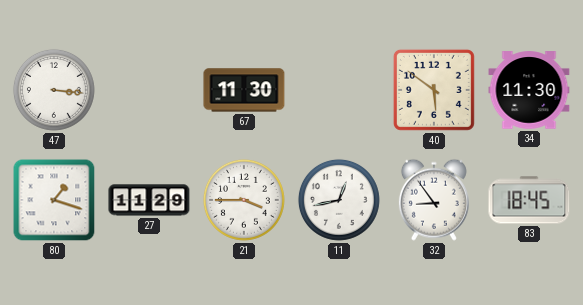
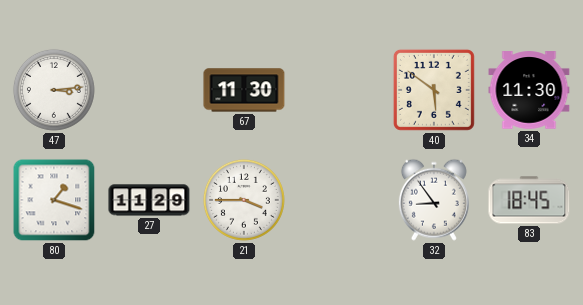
47: 3:16 -> 3:14 (54, 90)
11: 12:43 -> none (339, 200)
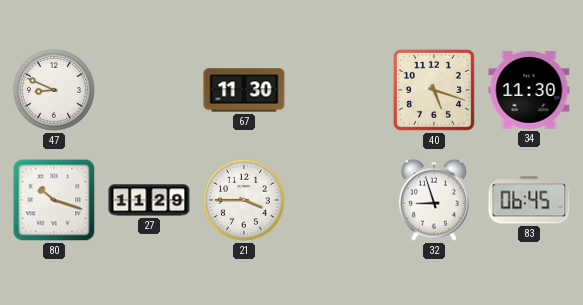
47: 3:14 -> 8:49 (54, 90)
40: 5:51 -> 5:18 (434, 90)
80: 1:18 -> 10:18 (54, 200)
32: 8:54 -> 8:57 (434, 200)
83: 18:45 -> 06:45 (529, 200)
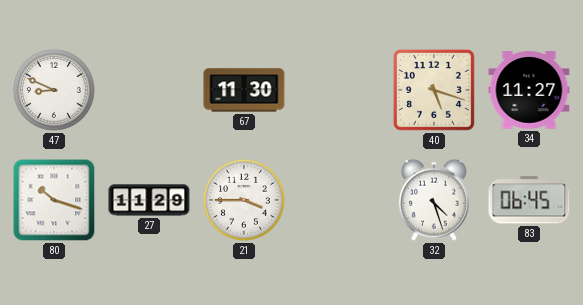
34: 11:30 -> 11:27 (529, 90)
32: 8:57 -> 4:27 (434, 200)
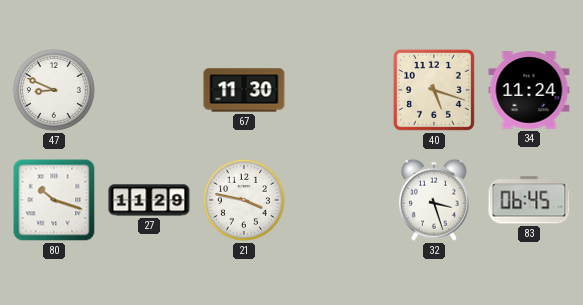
34: 11:27 -> 11:24 (529, 90)
21: 3:45 -> 3:47 (244, 200)
32: 4:27 -> 3:27 (434, 200)
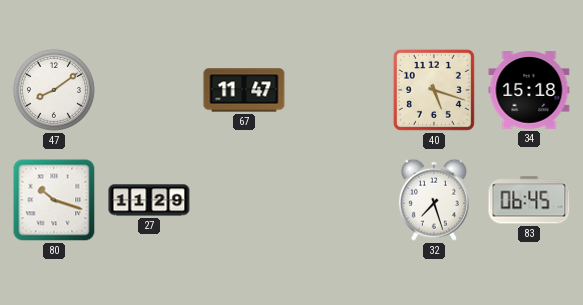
47: 8:49 -> 8:09 (54, 90)
67: 11:30 -> 11:47 (244, 90)
34: 11:24 -> 15:18 (529, 90)
21: 3:47 -> none (244, 200)
32: 3:27 -> 7:27 (434, 200)
